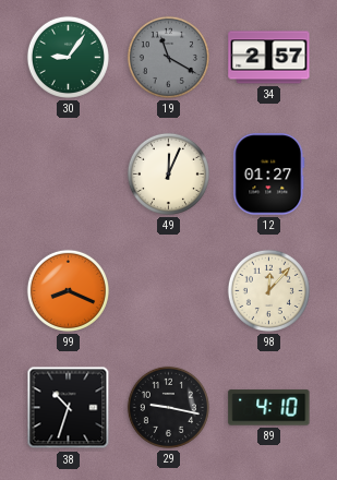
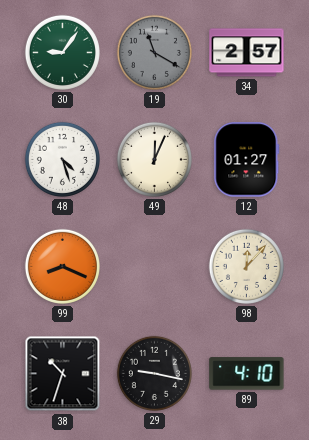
48: none -> 4:27 (62, 159)
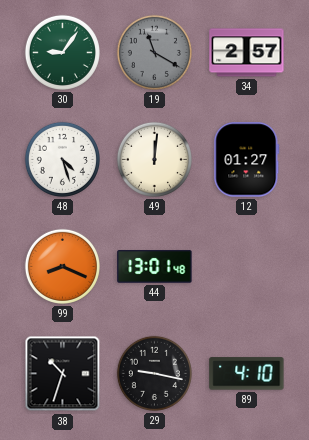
49: 12:04 -> 12:01 (154, 159)
44: none -> 13:01 (155, 267)
98: 12:07 -> none (246, 266)
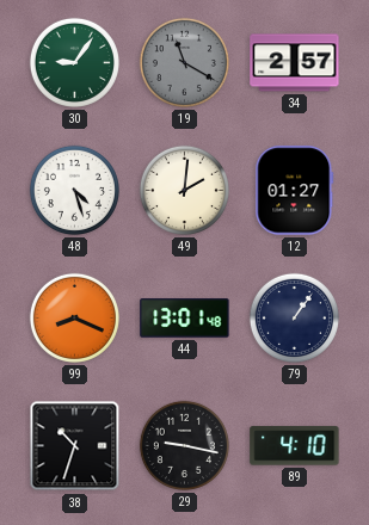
49: 12:01 -> 2:01 (184, 190)
79: none -> 1:06 (294, 317)
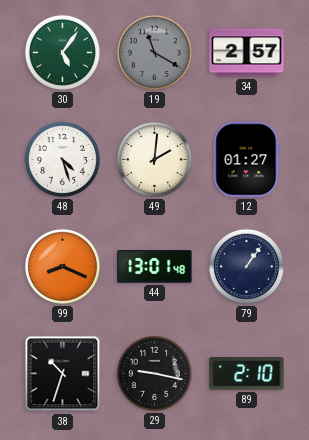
30: 9:06 -> 5:06 (62, 52)
89: 4:10 -> 2:10 (247, 374)
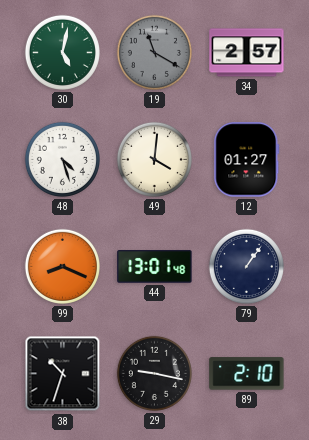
30: 5:06 -> 5:02 (62, 52)
49: 2:01 -> 4:01 (154, 159)
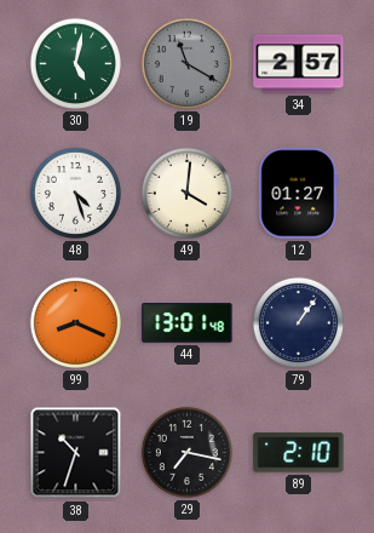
29: 9:17 -> 7:17 (186, 452)
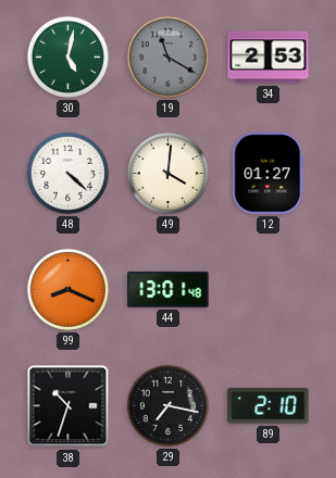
34: 2:57 -> 2:53 (269, 58)
48: 4:27 -> 4:22 (67, 173)
79: 1:06 -> none (298, 322)
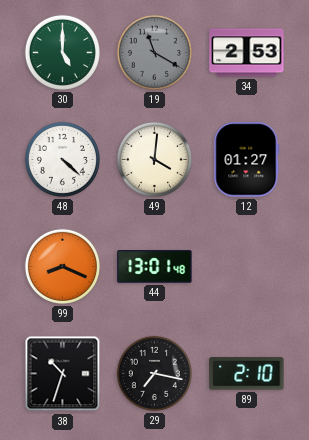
30: 5:02 -> 5:00 (62, 52)
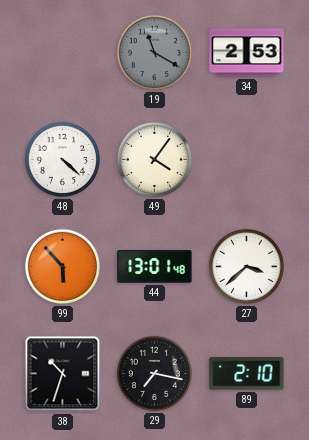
30: 5:00 -> none (62, 52)
49: 4:01 -> 4:06 (154, 159)
12: 01:27 -> none (247, 160)
99: 8:19 -> 5:53 (62, 266)
27: none -> 3:38 (246, 266)
